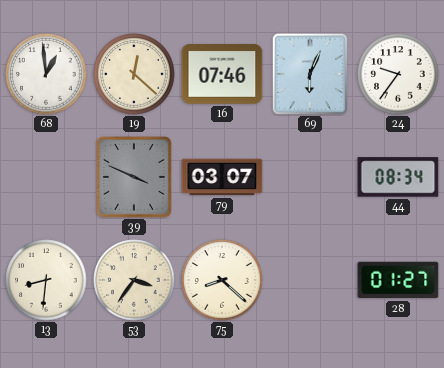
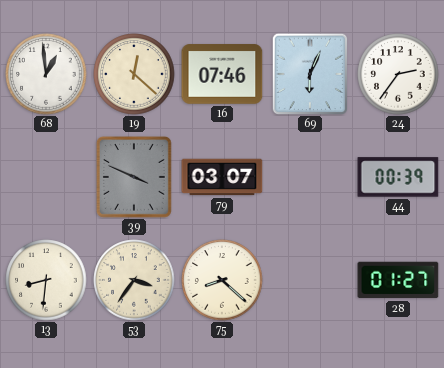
24: 9:36 -> 2:36 (398, 74)
44: 08:34 -> 00:39 (398, 177)
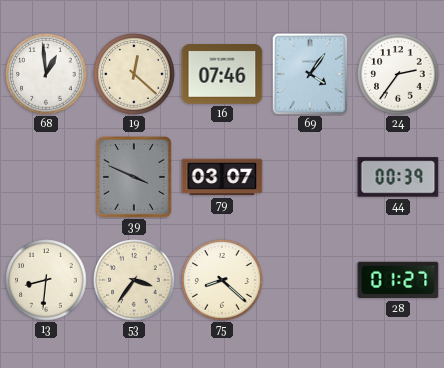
69: 6:04 -> 4:06 (309, 73)
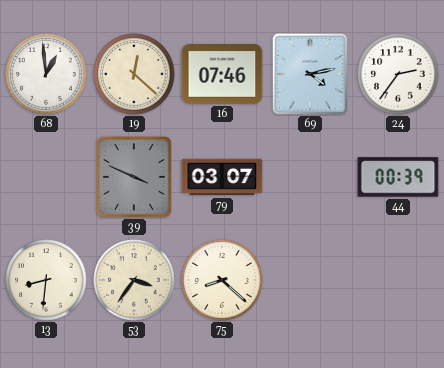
69: 4:06 -> 4:13 (309, 73)
28: 01:27 -> none (398, 280)
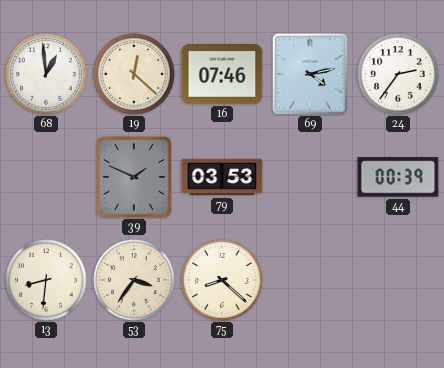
39: 3:49 -> 1:49 (134, 178)
79: 03:07 -> 03:53 (222, 177)
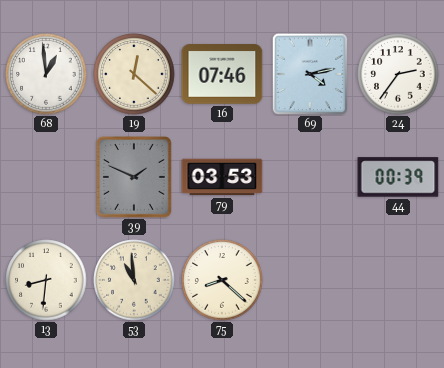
53: 3:36 -> 10:59 (134, 280)
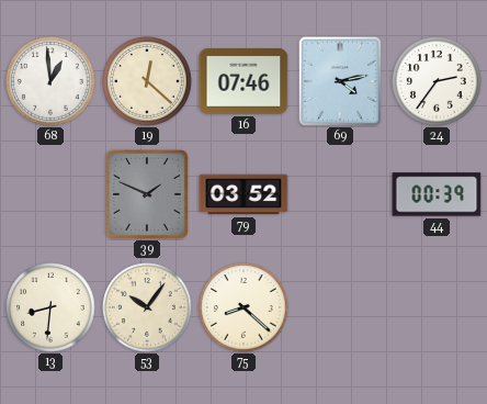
79: 03:53 -> 03:52 (243, 194)
53: 10:59 -> 10:06 (147, 307)
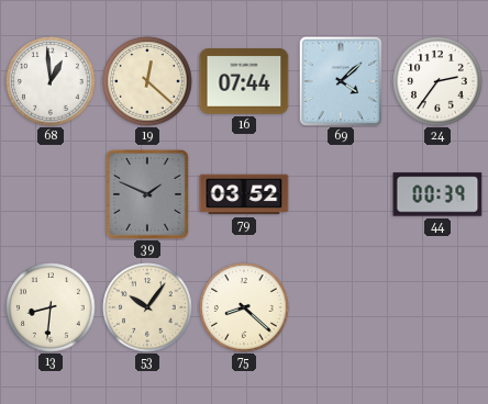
16: 07:46 -> 07:44 (244, 81)
69: 4:13 -> 4:08 (340, 80)
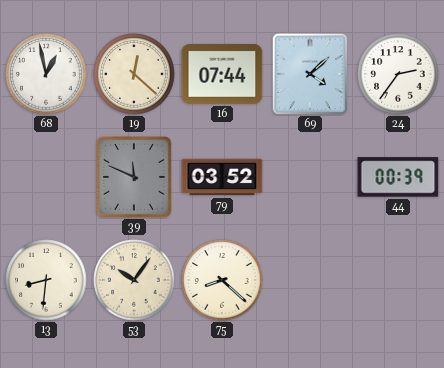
68: 12:59 -> 12:58 (46, 74)
39: 1:49 -> 11:49 (134, 178)
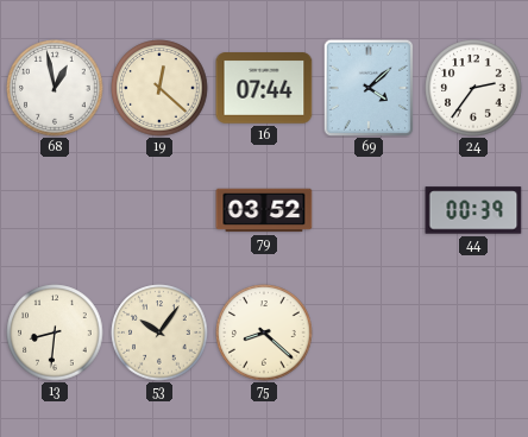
39: 11:49 -> none (134, 178)
